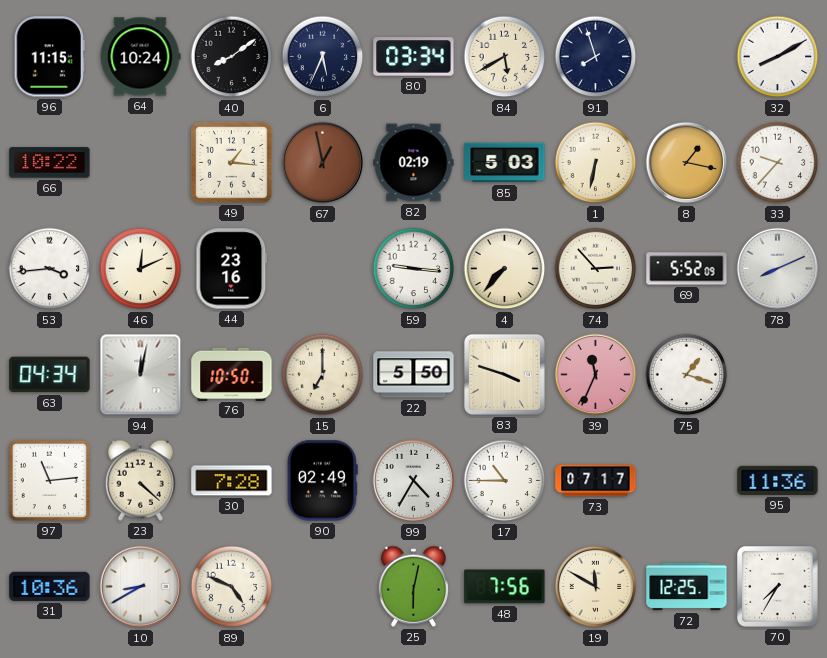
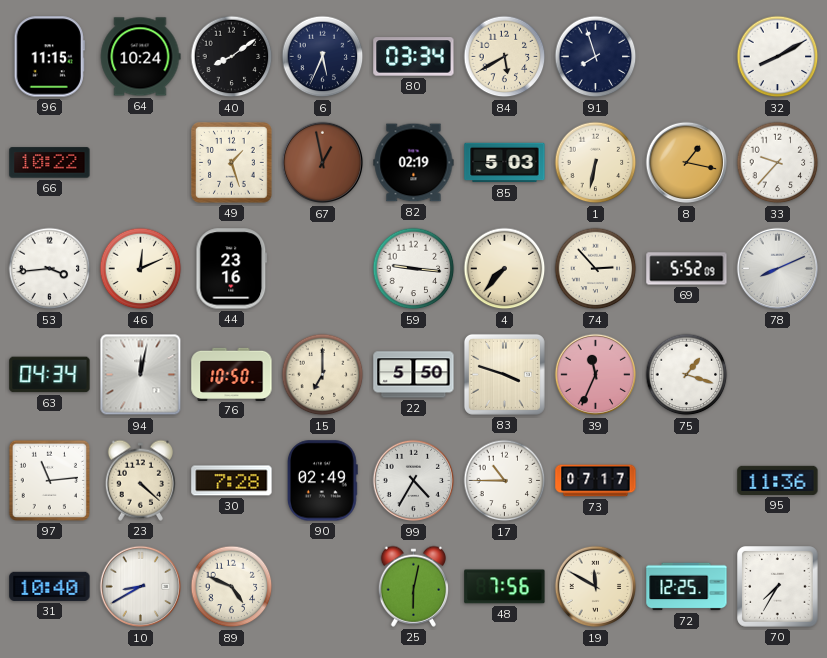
49: 1:16 -> 1:27 (232, 163)
31: 10:36 -> 10:40 (50, 586)
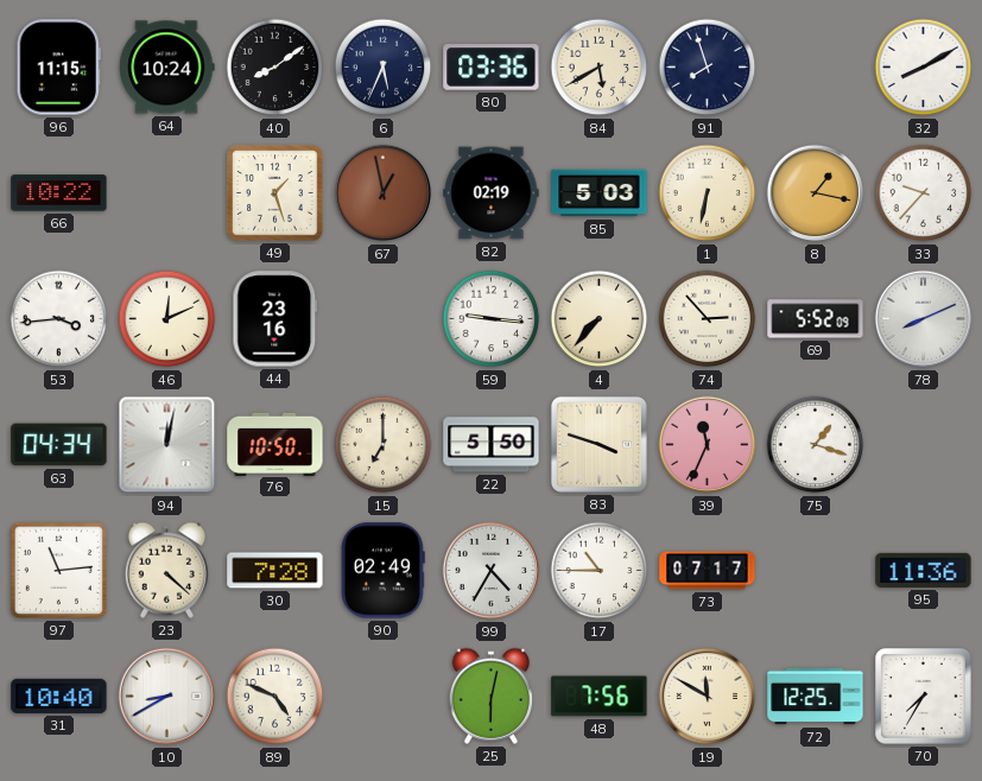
80: 03:34 -> 03:36 (492, 68)
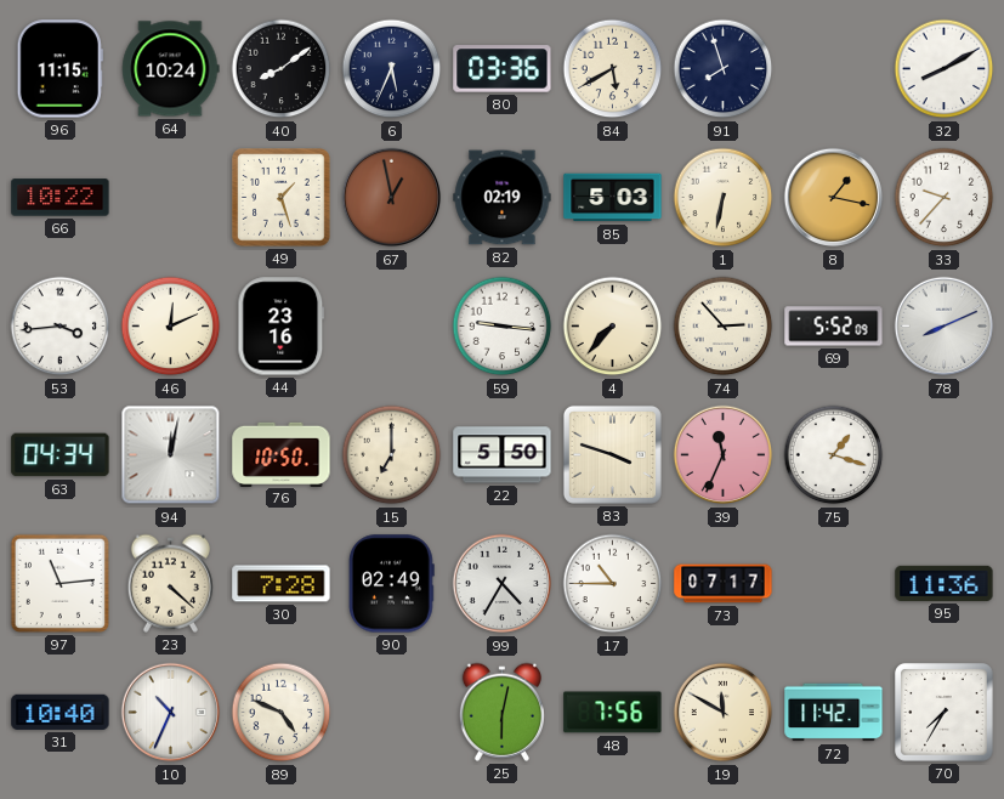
10: 8:40 -> 10:34 (171, 713)
72: 12:25 -> 11:42 (834, 713)
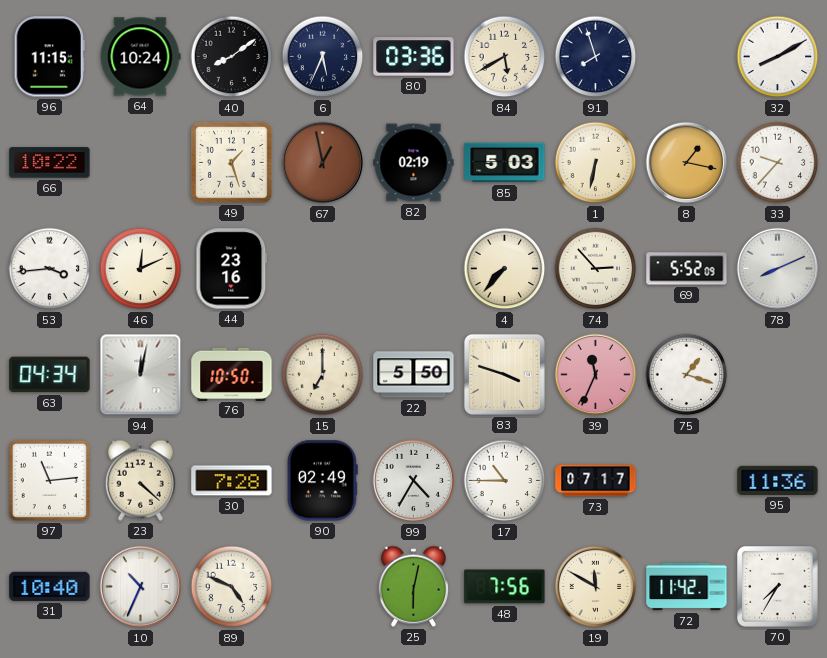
59: 9:16 -> none (503, 327)
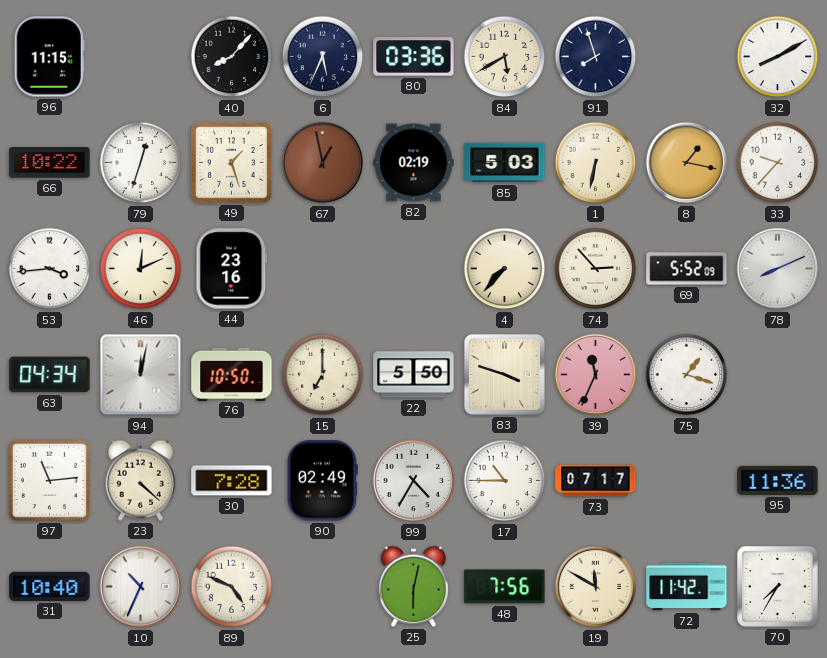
64: 10:24 -> none (141, 57)
40: 8:09 -> 8:07 (232, 57)
79: none -> 12:33 (141, 163)
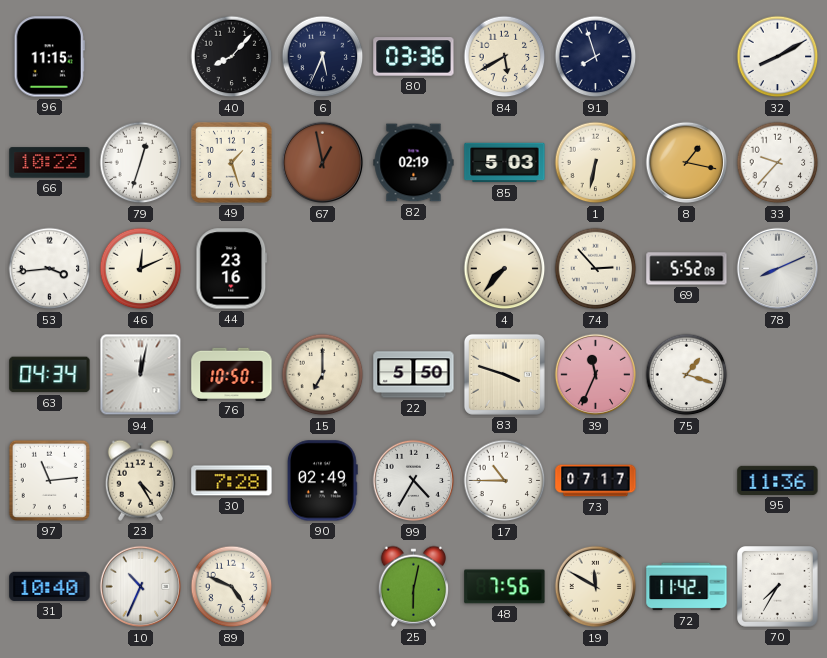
23: 4:22 -> 4:25 (140, 480)
